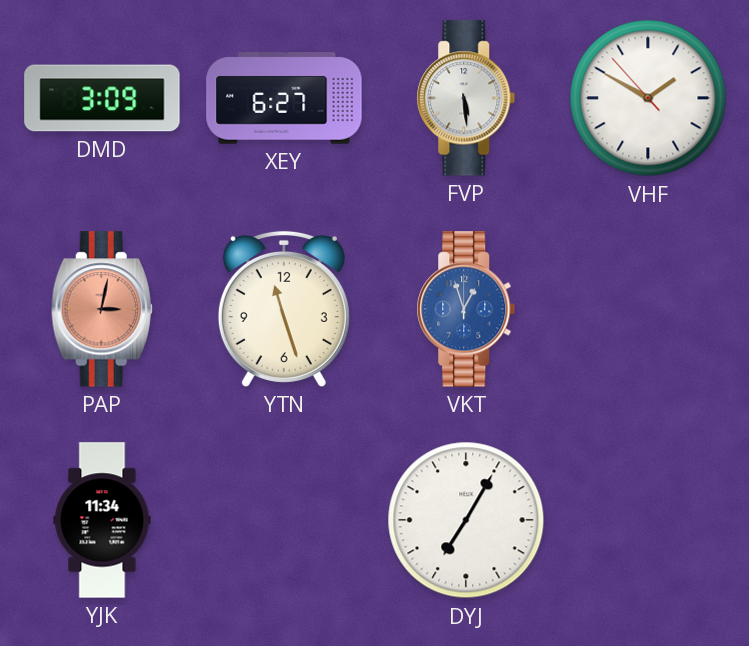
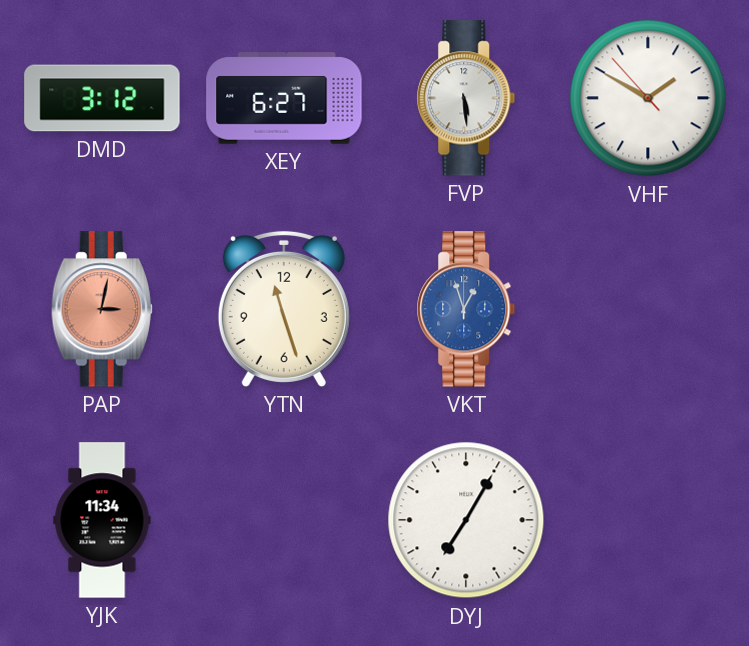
DMD: 3:09 -> 3:12 (102, 98)
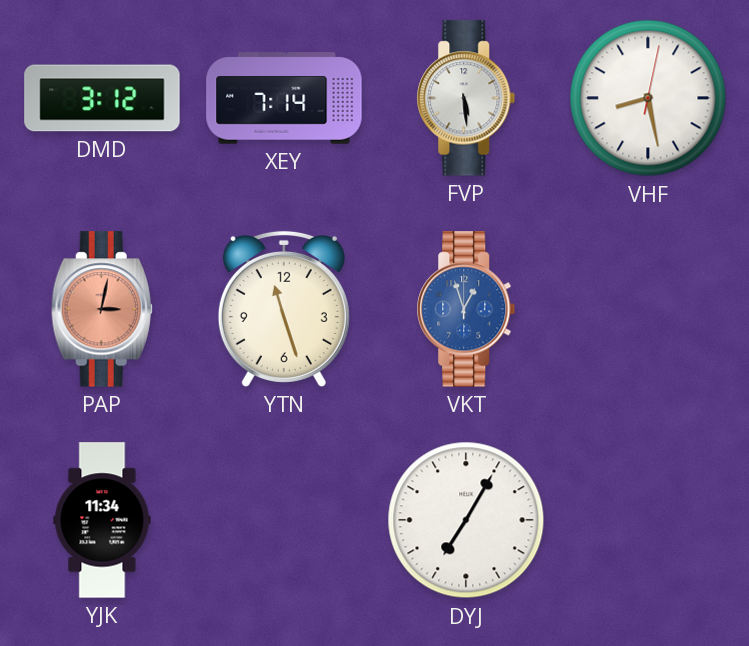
XEY: 6:27 -> 7:14 (284, 98)
VHF: 1:49 -> 8:28 (648, 98)
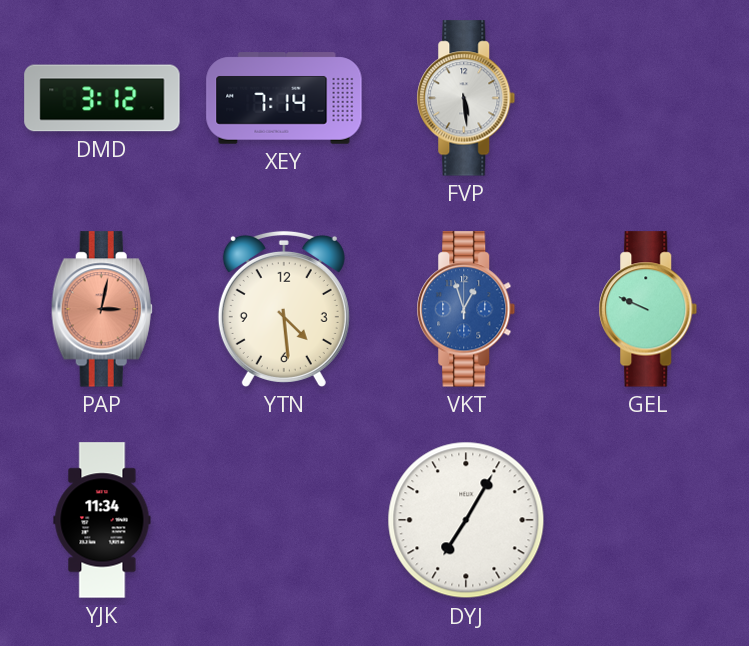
VHF: 8:28 -> none (648, 98)
YTN: 11:27 -> 4:29 (284, 309)
GEL: none -> 9:49 (648, 309)
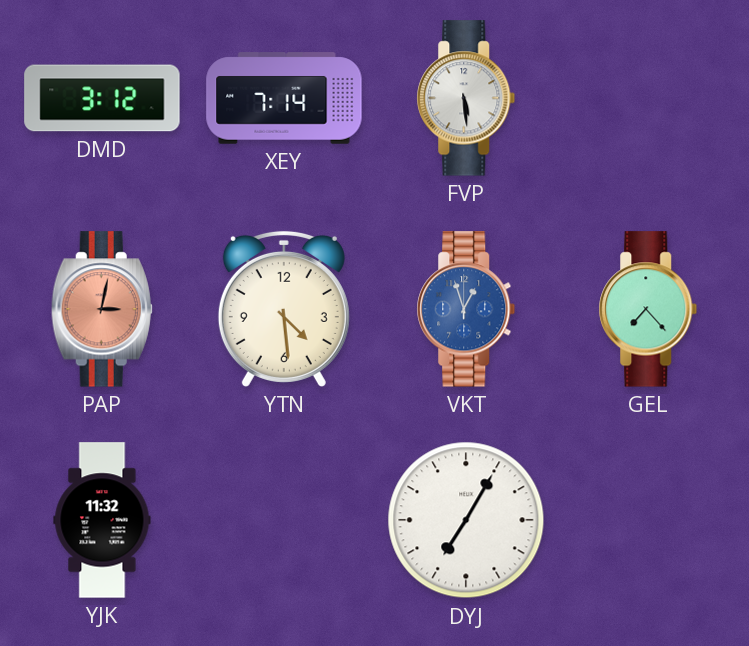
GEL: 9:49 -> 7:23 (648, 309)
YJK: 11:34 -> 11:32 (102, 520)
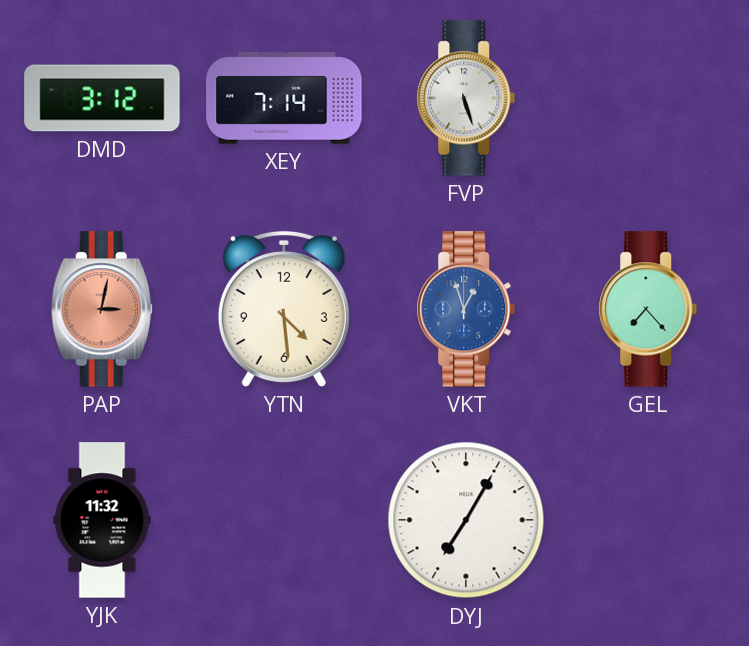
FVP: 5:29 -> 5:27 (466, 98)
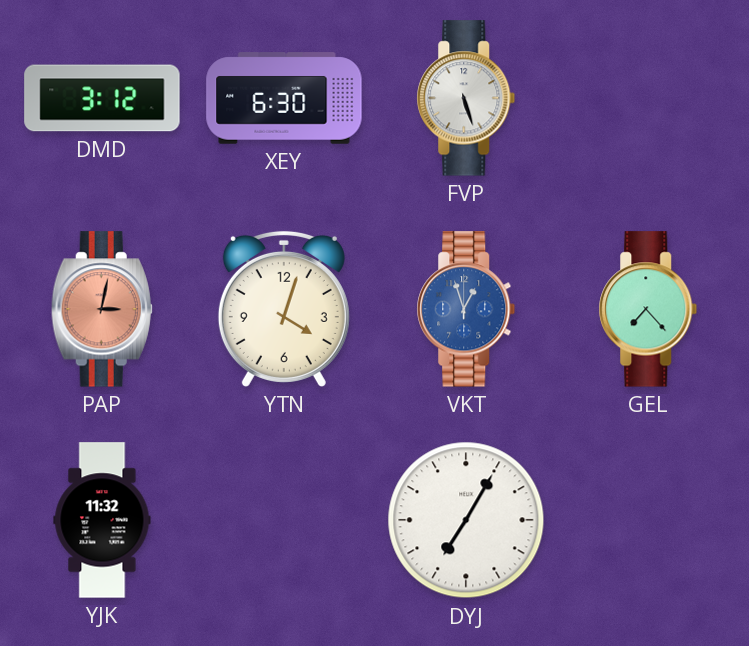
XEY: 7:14 -> 6:30 (284, 98)
YTN: 4:29 -> 4:03 (284, 309)
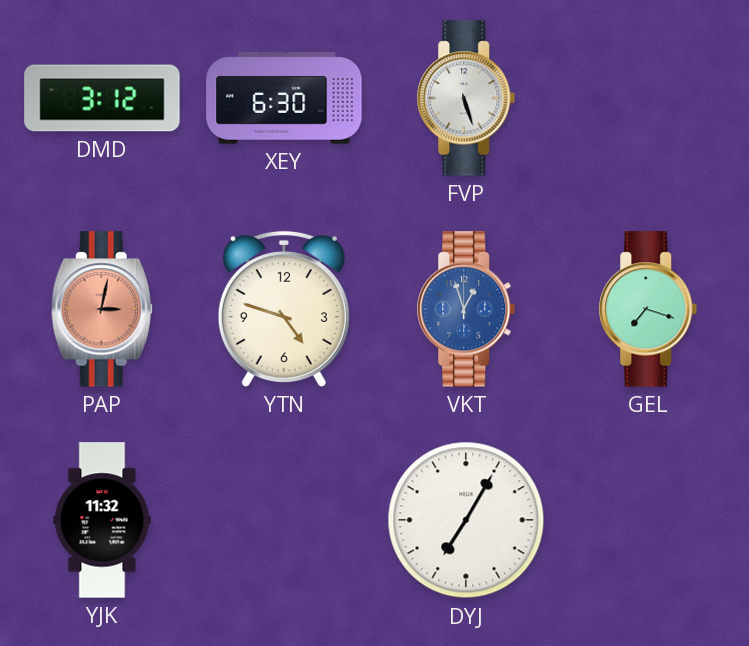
YTN: 4:03 -> 4:48 (284, 309)
GEL: 7:23 -> 7:18 (648, 309)
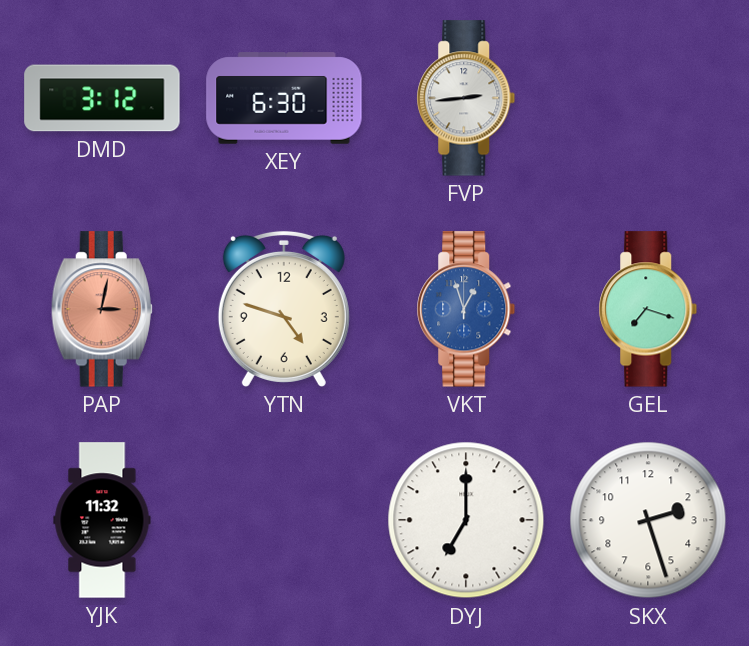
FVP: 5:27 -> 2:44 (466, 98)
DYJ: 7:05 -> 7:00 (466, 520)
SKX: none -> 2:27 (648, 520)
